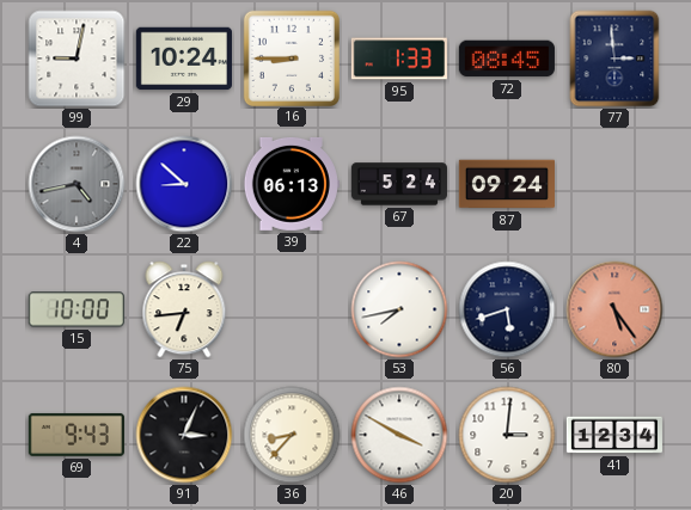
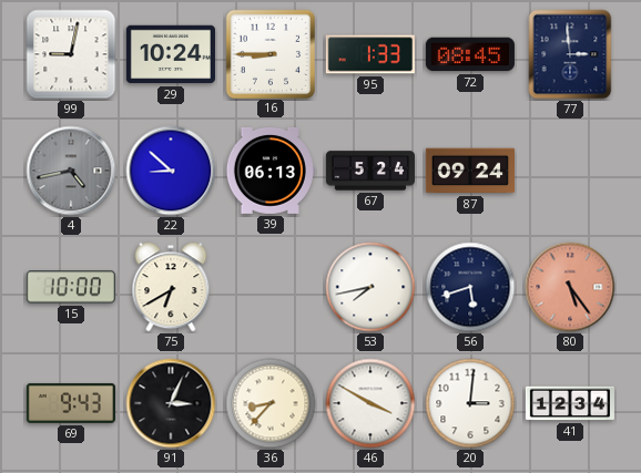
75: 6:44 -> 6:40 (171, 287)
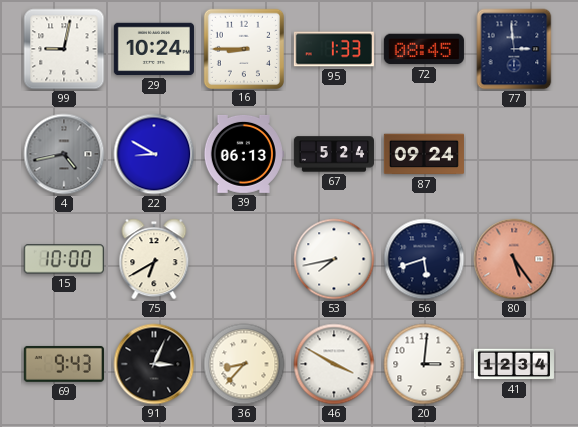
22: 8:52 -> 8:50 (154, 154)
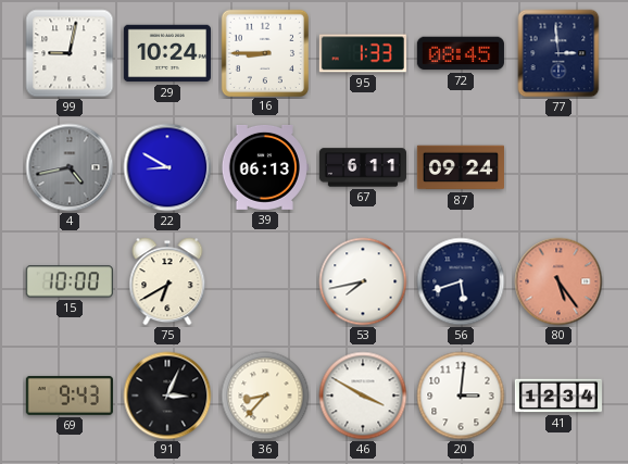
67: 5:24 -> 6:11 (363, 167)
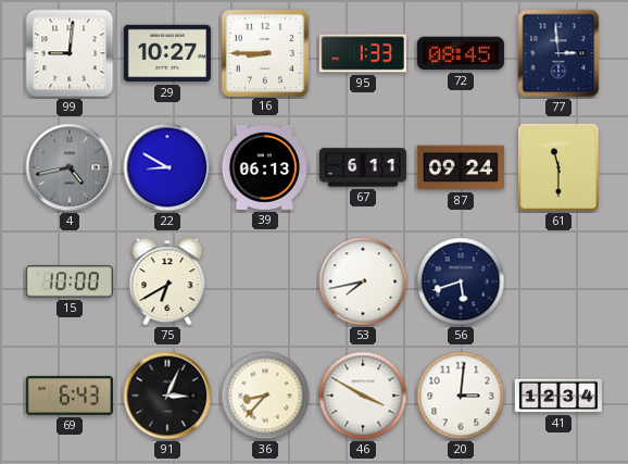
99: 9:02 -> 9:01 (70, 53)
29: 10:24 -> 10:27 (167, 53)
61: none -> 11:30 (558, 167)
80: 5:24 -> none (558, 281)
69: 9:43 -> 6:43 (70, 396)
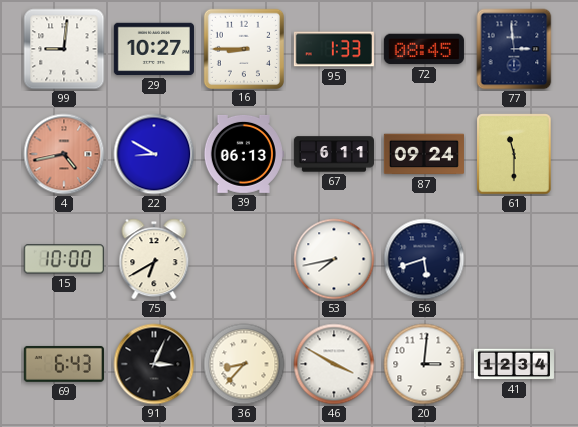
4 dial: grey -> salmon (64, 154)
